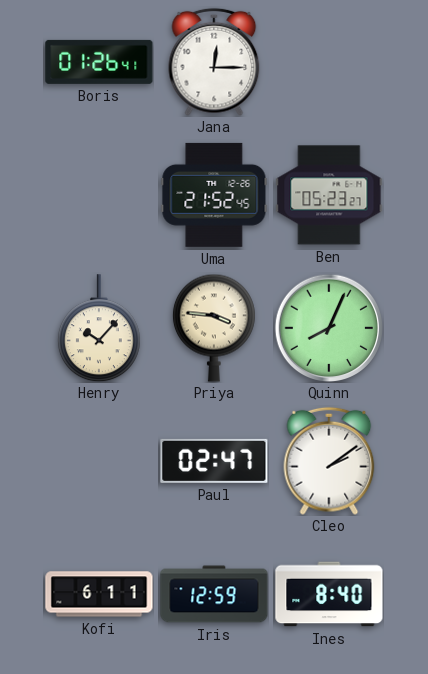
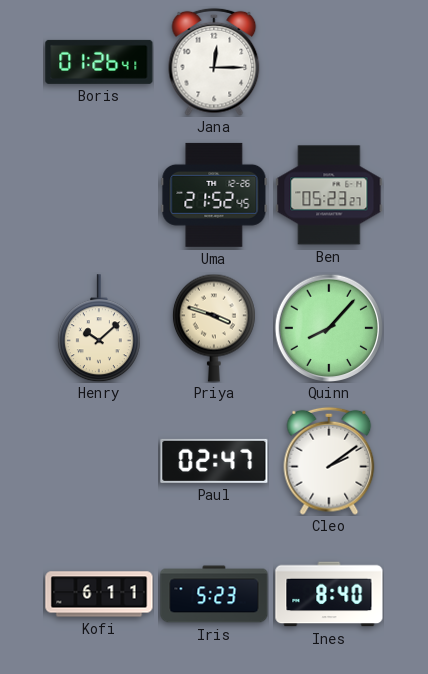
Henry: 10:07 -> 10:08 (99, 328)
Priya: 3:46 -> 3:48 (214, 328)
Quinn: 8:04 -> 8:07 (329, 328)
Iris: 12:59 -> 5:23 (214, 594)
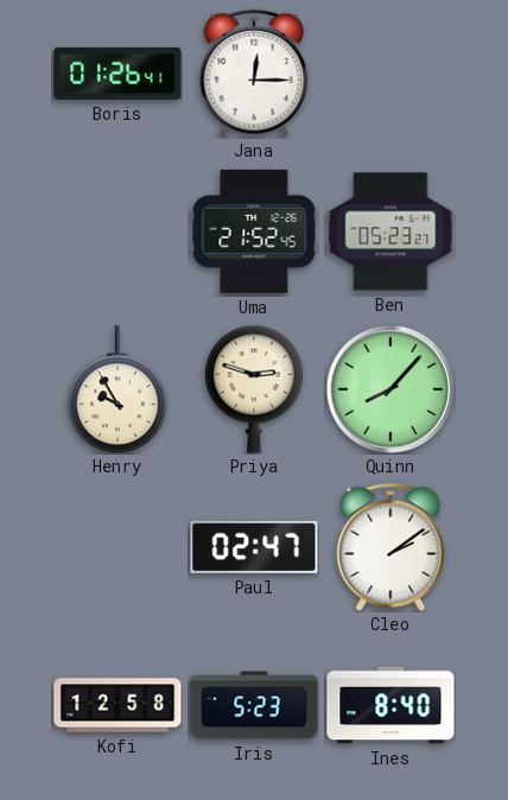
Henry: 10:08 -> 9:55 (118, 389)
Priya: 3:48 -> 2:48 (254, 389)
Kofi: 6:11 -> 12:58 (118, 705)
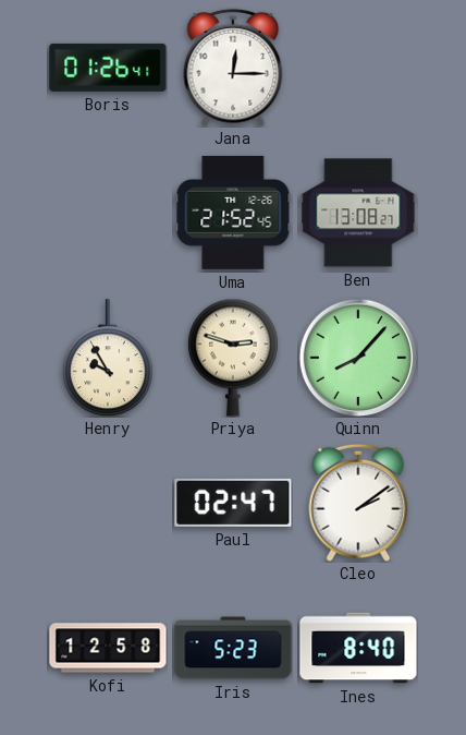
Ben: 05:23 -> 13:08 (358, 213)
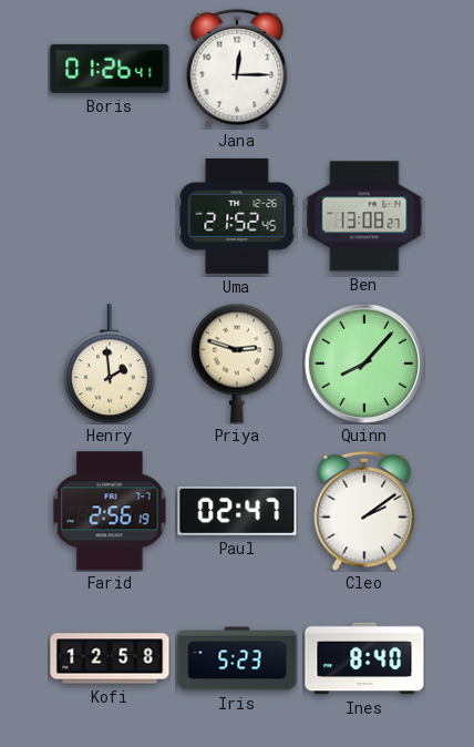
Henry: 9:55 -> 1:59 (110, 364)
Farid: none -> 2:56 (110, 511)
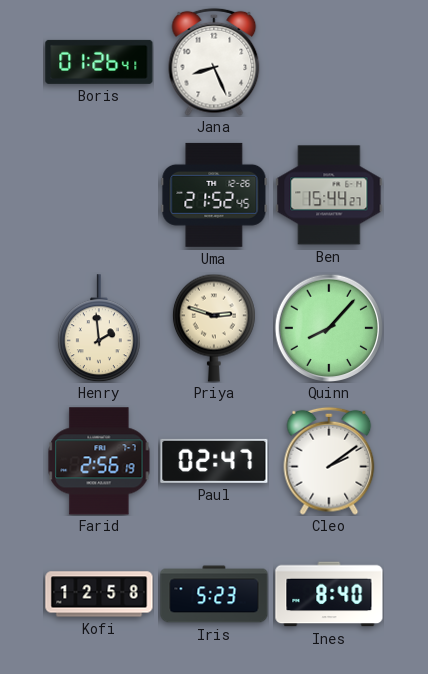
Jana: 12:15 -> 8:26 (214, 62)
Ben: 13:08 -> 15:44 (329, 195)
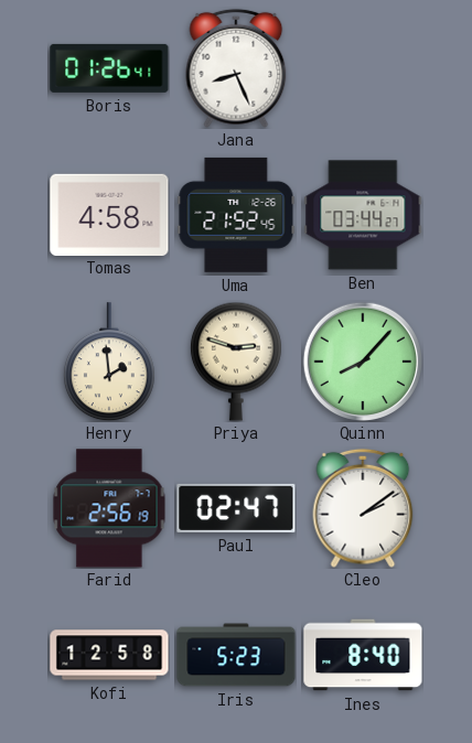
Tomas: none -> 4:58 (109, 214)
Ben: 15:44 -> 03:44 (363, 215)
